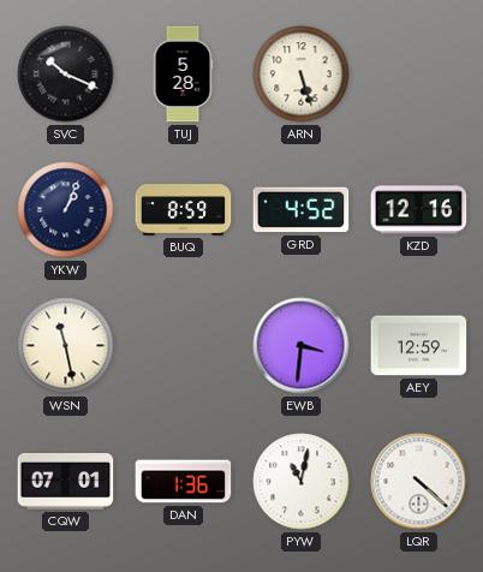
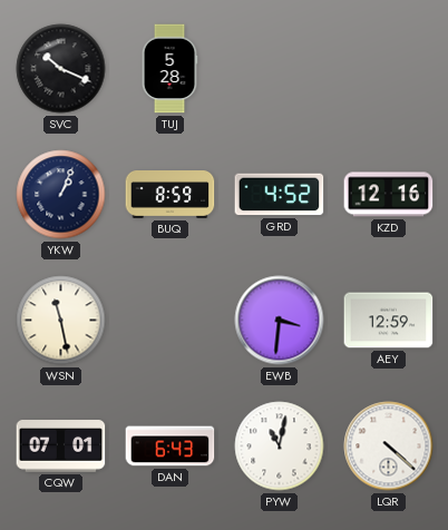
ARN: 5:27 -> none (302, 75)
DAN: 1:36 -> 6:43 (171, 446)
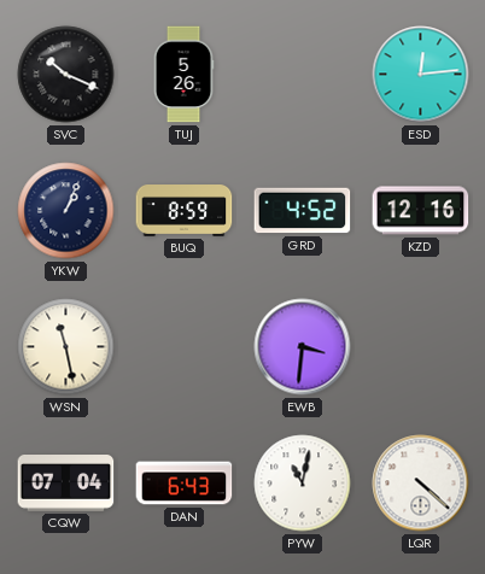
TUJ: 5:28 -> 5:26 (183, 75)
ESD: none -> 12:14 (421, 75)
AEY: 12:59 -> none (389, 321)
CQW: 07:01 -> 07:04 (66, 484)
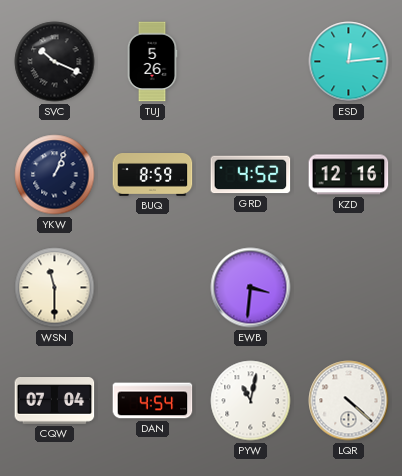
WSN: 11:28 -> 11:30 (55, 288)
DAN: 6:43 -> 4:54 (153, 401)
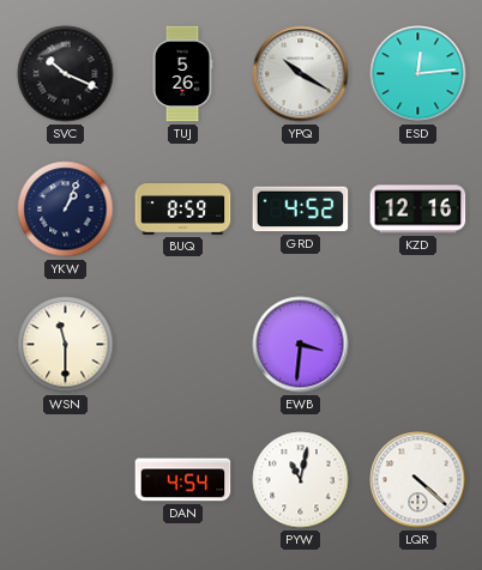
YPQ: none -> 10:20 (301, 74)
CQW: 07:04 -> none (55, 401)
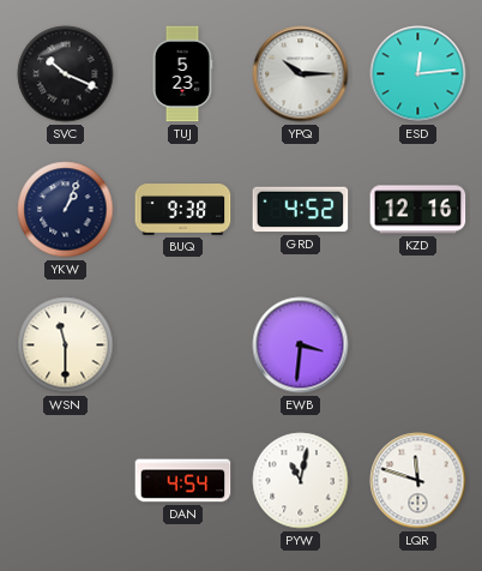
TUJ: 5:26 -> 5:23 (182, 74)
YPQ: 10:20 -> 10:15 (301, 74)
BUQ: 8:59 -> 9:38 (183, 210)
LQR: 4:22 -> 11:48 (418, 481)
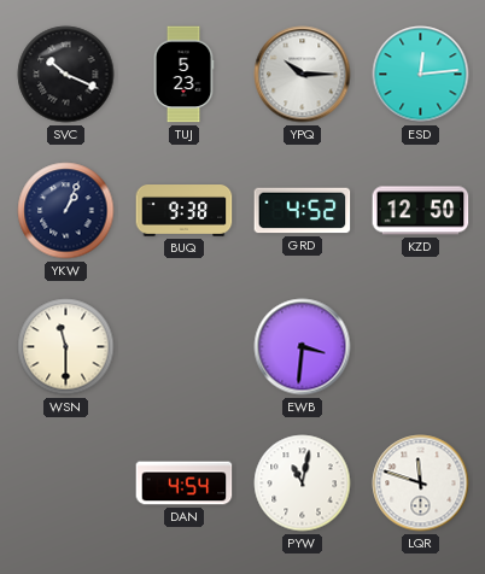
KZD: 12:16 -> 12:50 (421, 211)
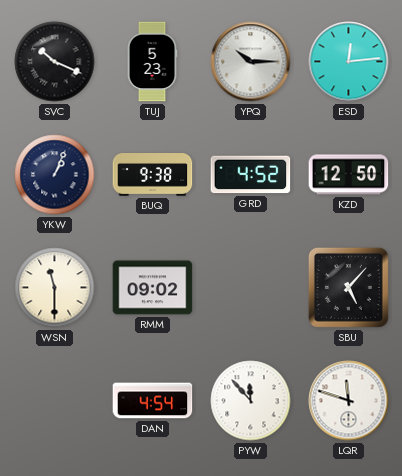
RMM: none -> 09:02 (153, 288)
EWB: 3:31 -> none (303, 347)
SBU: none -> 5:07 (348, 287)
PYW: 11:02 -> 11:53 (251, 401)
